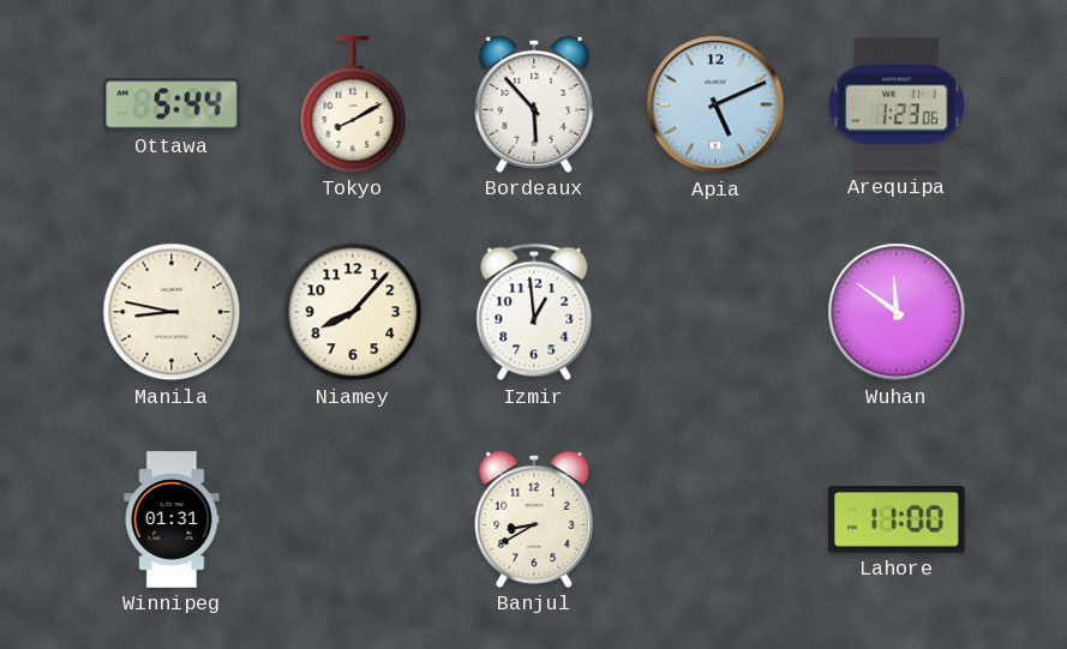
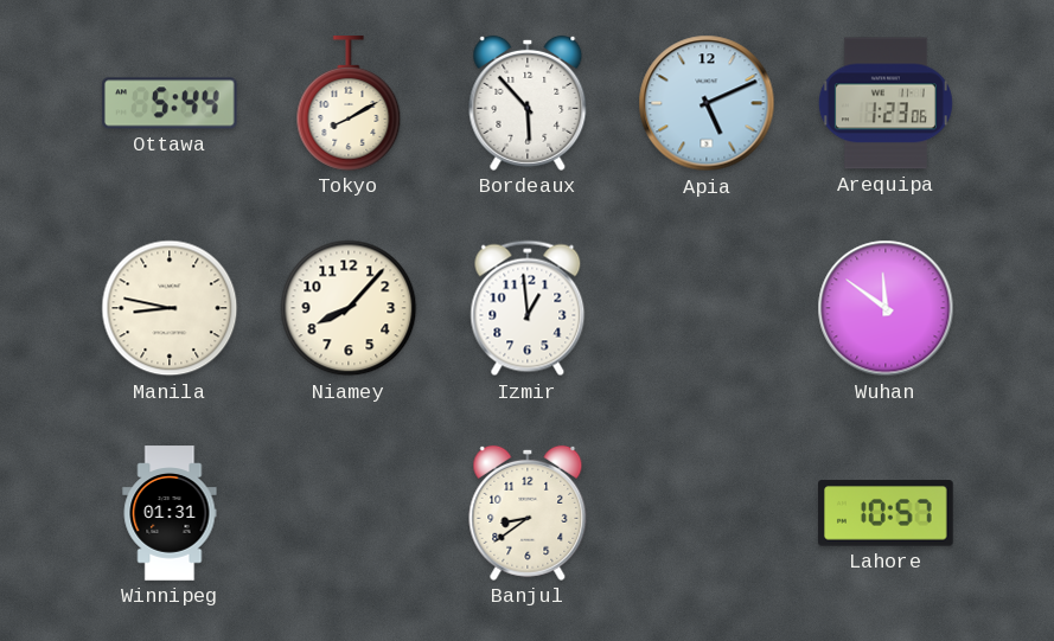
Banjul: 8:40 -> 8:39 (528, 513)
Lahore: 11:00 -> 10:57 (887, 513)
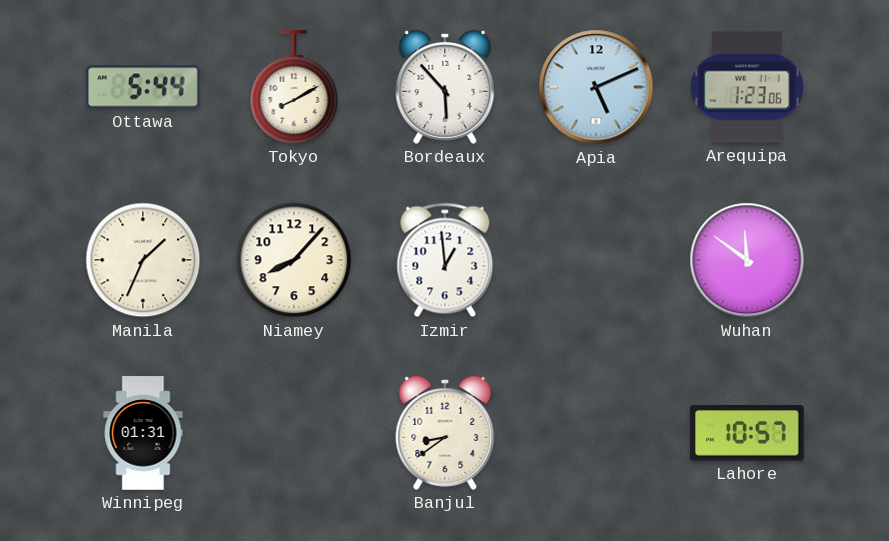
Manila: 8:47 -> 1:34 (143, 260)
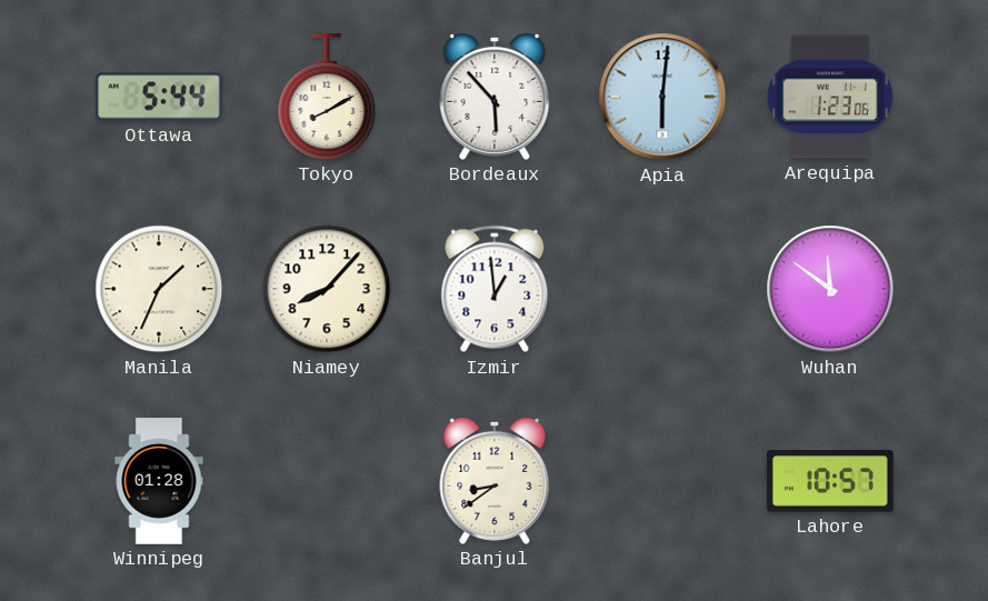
Apia: 5:11 -> 6:01 (662, 97)
Winnipeg: 01:31 -> 01:28 (159, 481)
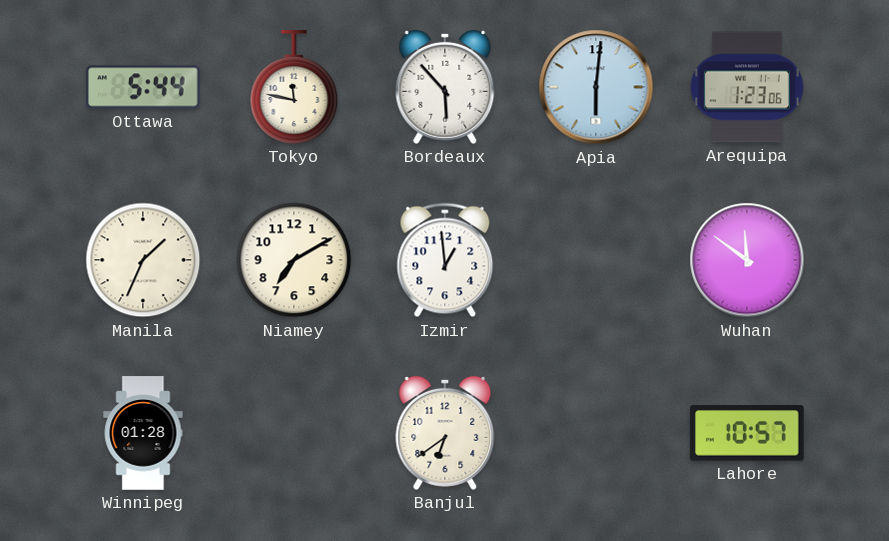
Tokyo: 8:10 -> 11:47 (294, 87)
Niamey: 8:07 -> 7:10 (294, 260)
Banjul: 8:39 -> 6:39 (445, 433)
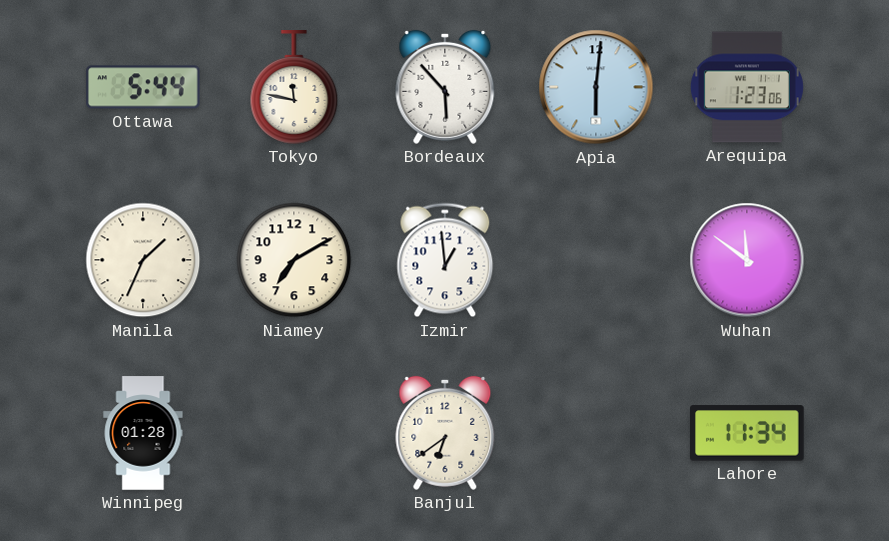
Lahore: 10:57 -> 11:34 (748, 433)
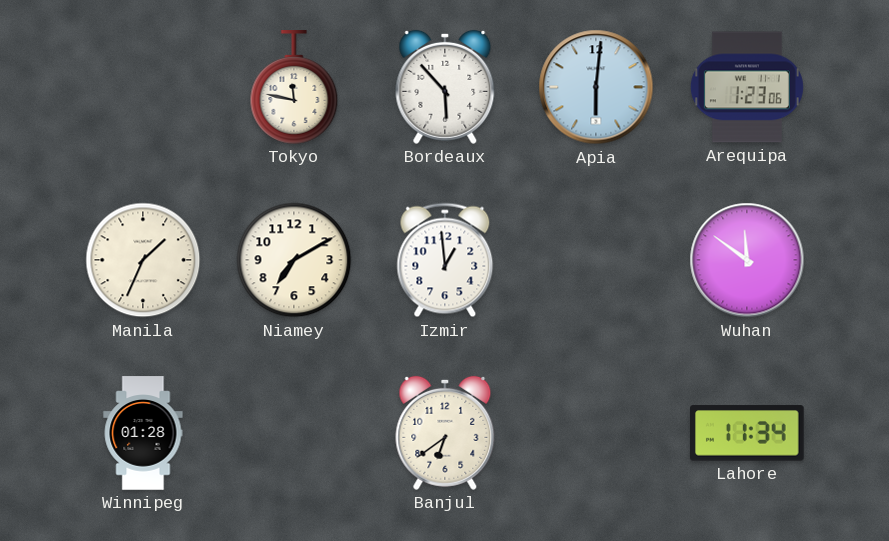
Ottawa: 5:44 -> none (143, 87)
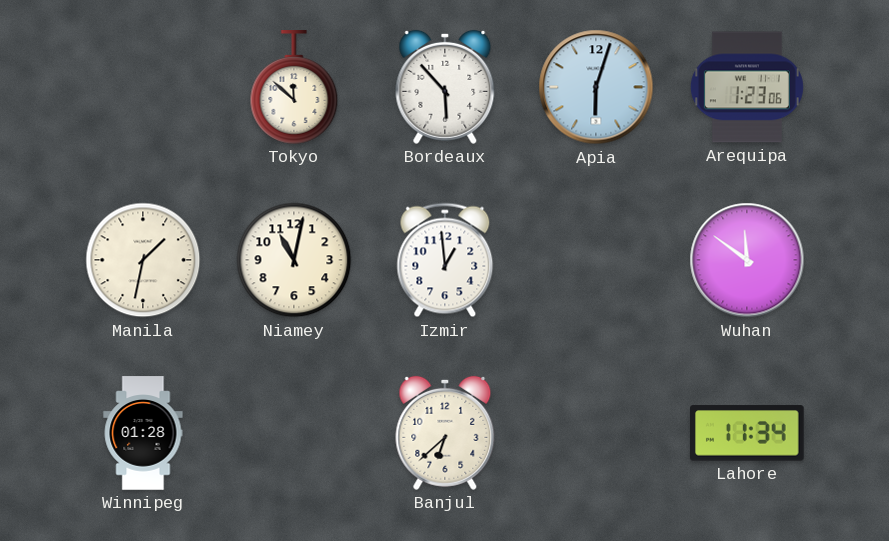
Tokyo: 11:47 -> 11:52 (294, 87)
Apia: 6:01 -> 6:03 (596, 87)
Manila: 1:34 -> 1:32 (143, 260)
Niamey: 7:10 -> 11:02 (294, 260)
Banjul: 6:39 -> 6:38 (445, 433)
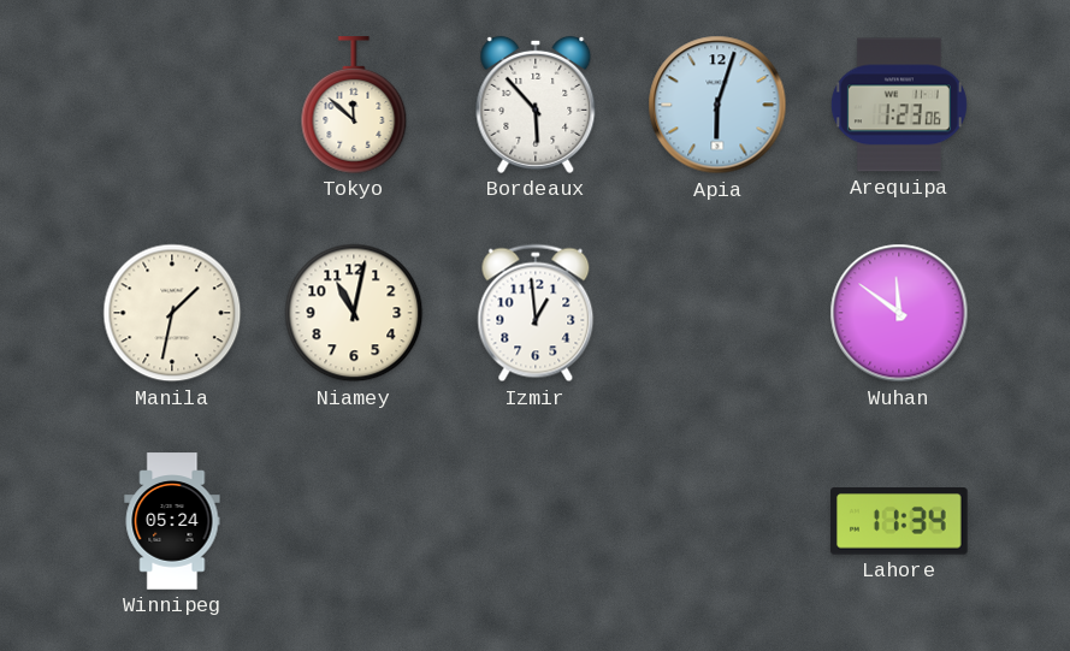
Winnipeg: 01:28 -> 05:24 (172, 521)
Banjul: 6:38 -> none (445, 433)
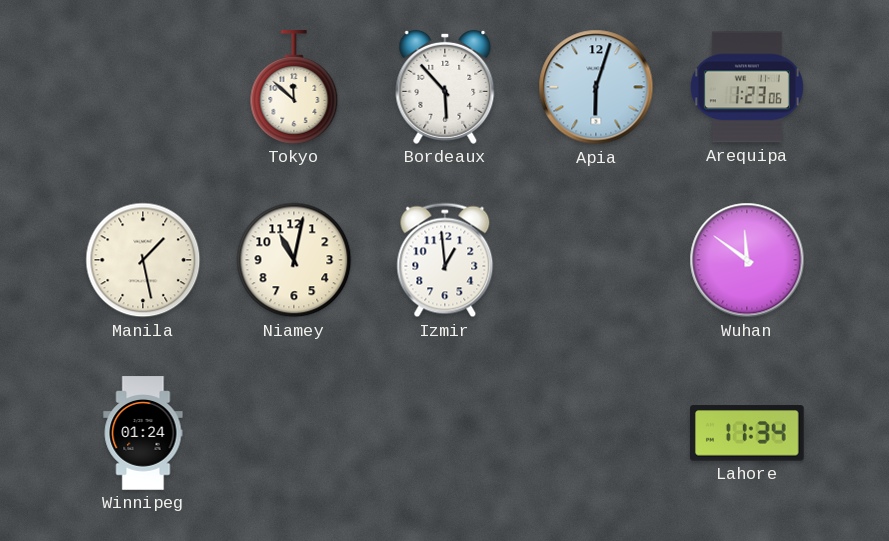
Manila: 1:32 -> 1:28 (143, 260)
Winnipeg: 05:24 -> 01:24 (143, 433)
